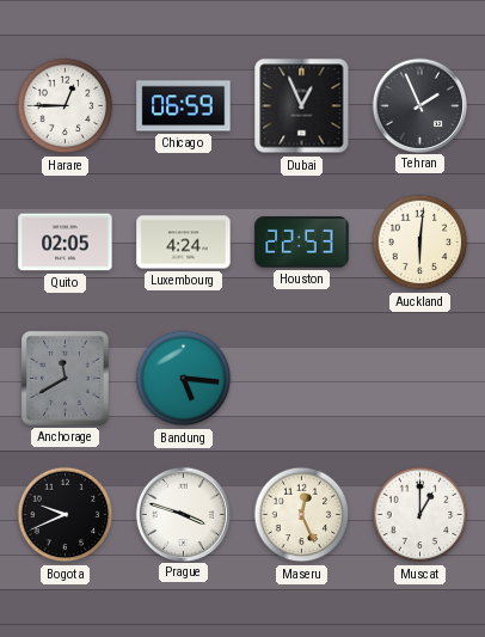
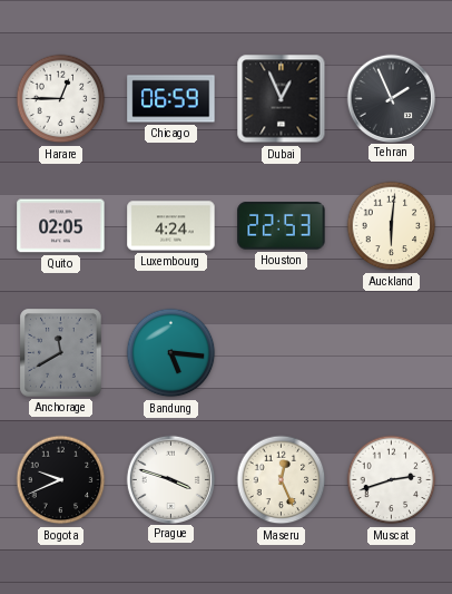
Muscat: 1:00 -> 2:42 (392, 480)
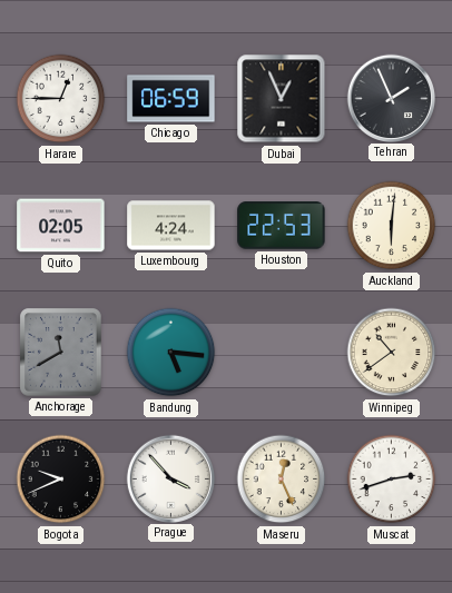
Winnipeg: none -> 10:39 (392, 353)
Prague: 3:48 -> 3:53 (170, 478)
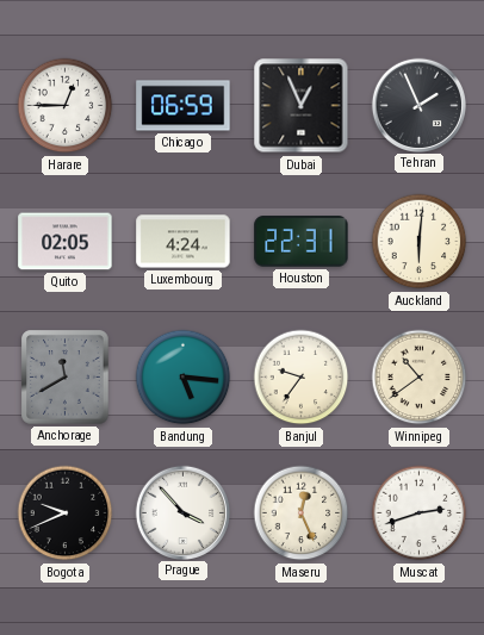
Houston: 22:53 -> 22:31 (302, 242)
Banjul: none -> 9:36 (302, 378)
